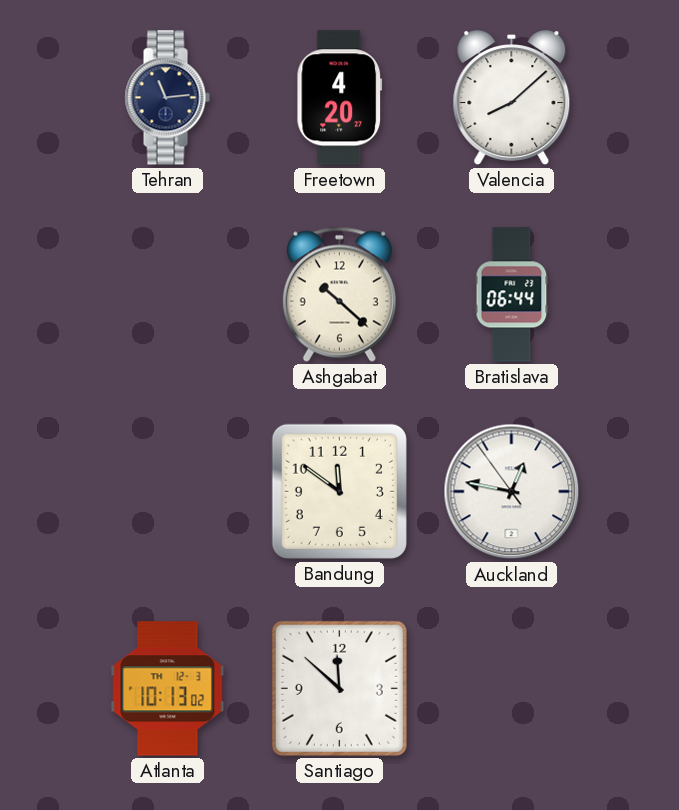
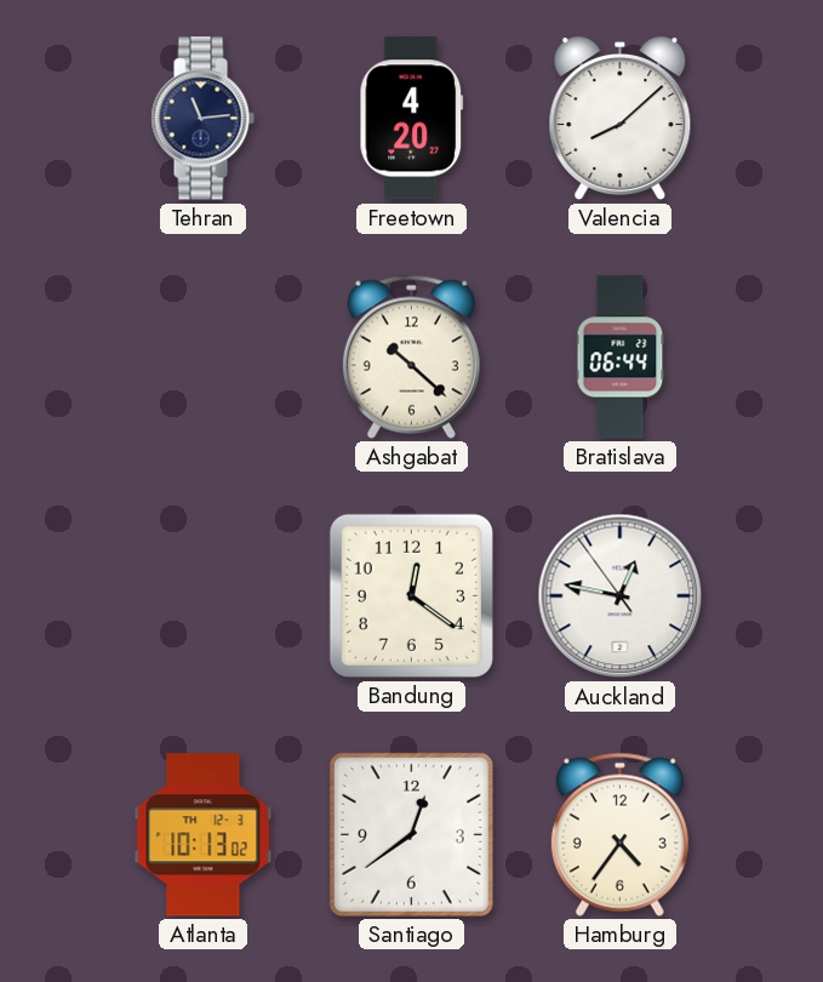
Bandung: 11:51 -> 12:21 (411, 595)
Santiago: 11:52 -> 12:39 (411, 834)
Hamburg: none -> 4:36 (619, 834)
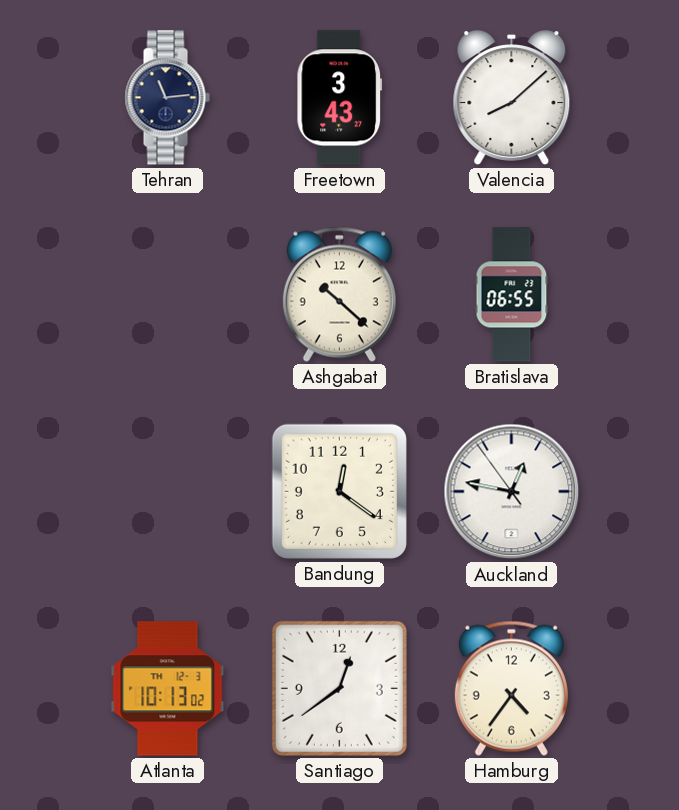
Freetown: 4:20 -> 3:43 (340, 98)
Bratislava: 06:44 -> 06:55 (512, 295)
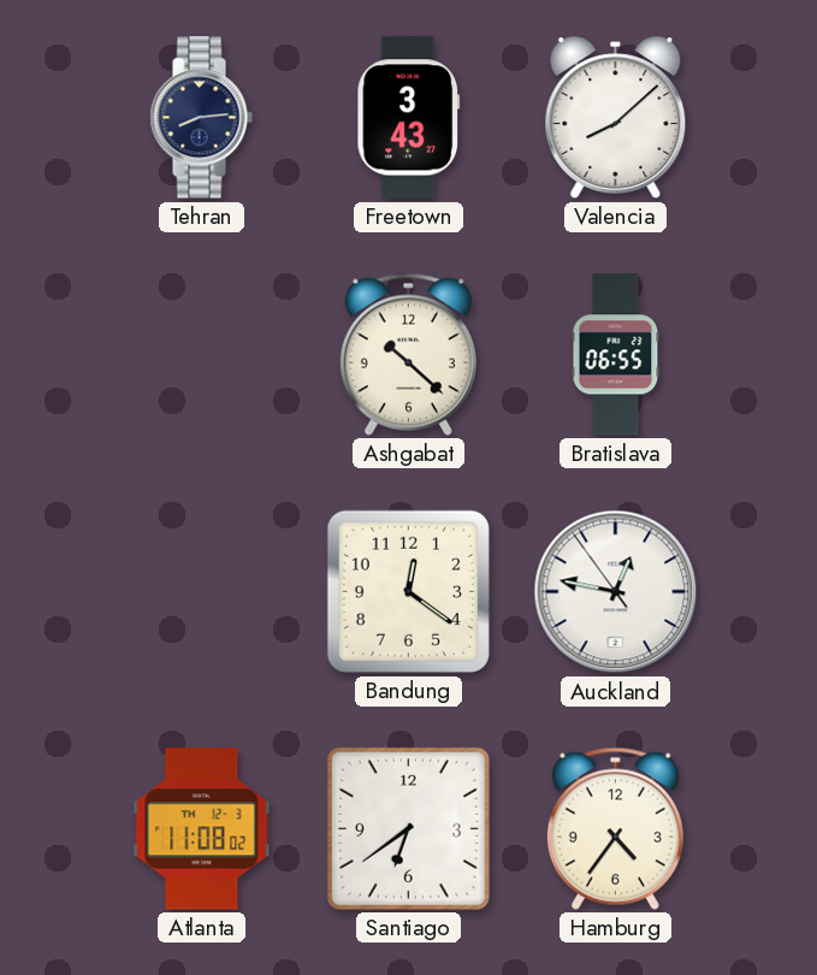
Tehran: 11:14 -> 8:14 (201, 118)
Atlanta: 10:13 -> 11:08 (202, 829)
Santiago: 12:39 -> 6:39 (408, 828)
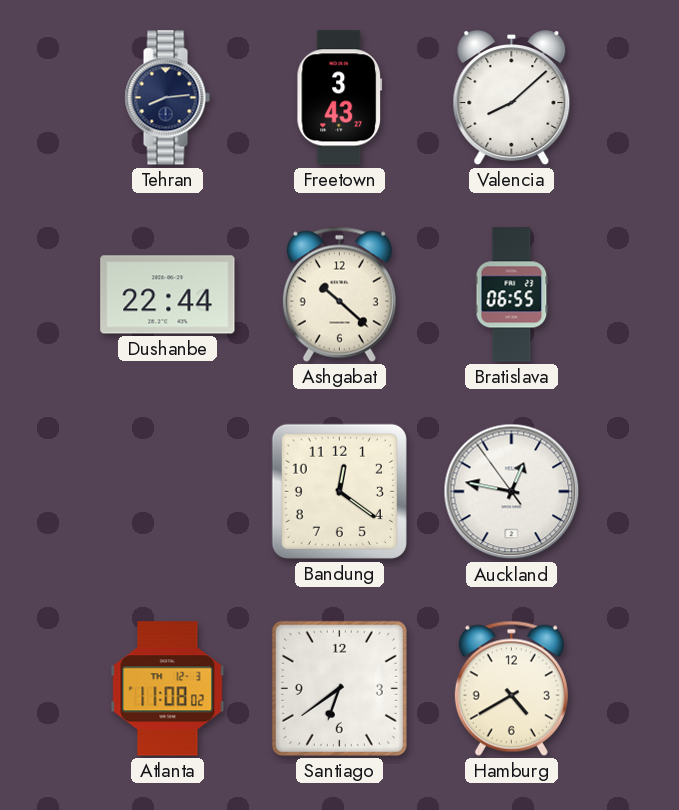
Dushanbe: none -> 22:44 (168, 295)
Hamburg: 4:36 -> 4:40 (511, 688)
